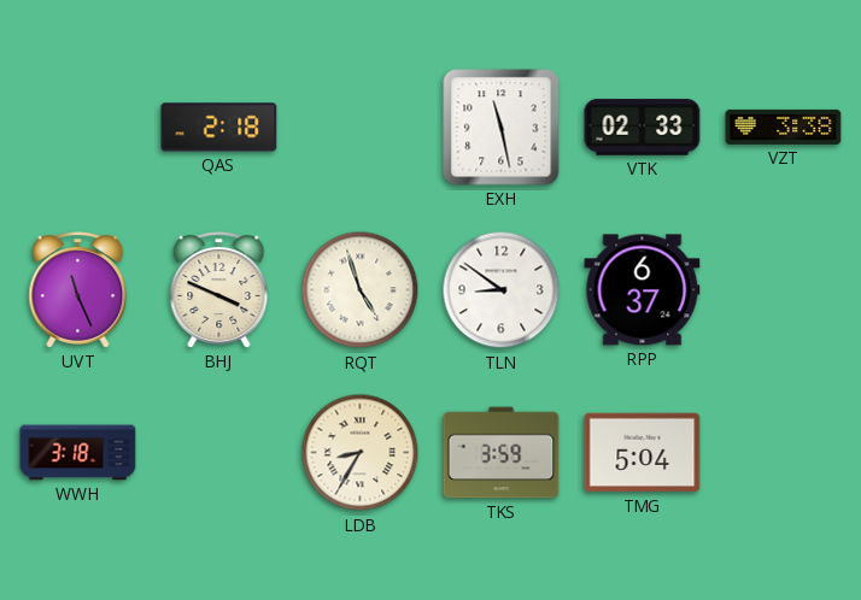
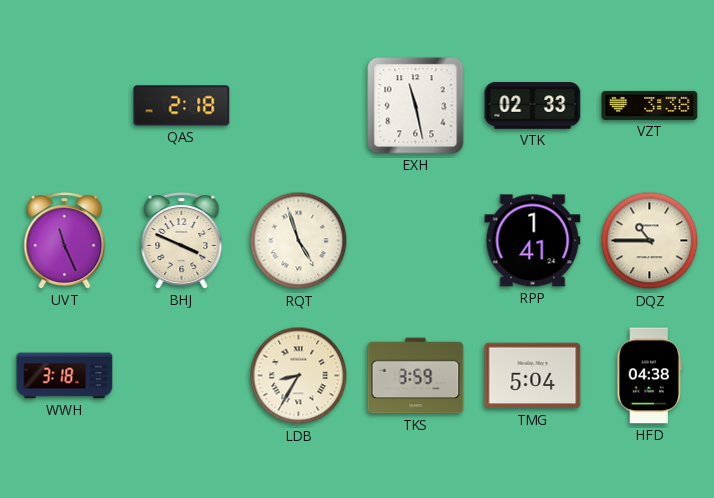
TLN: 8:51 -> none (502, 290)
RPP: 6:37 -> 1:41 (533, 241)
DQZ: none -> 10:45 (650, 241)
HFD: none -> 04:38 (649, 376)
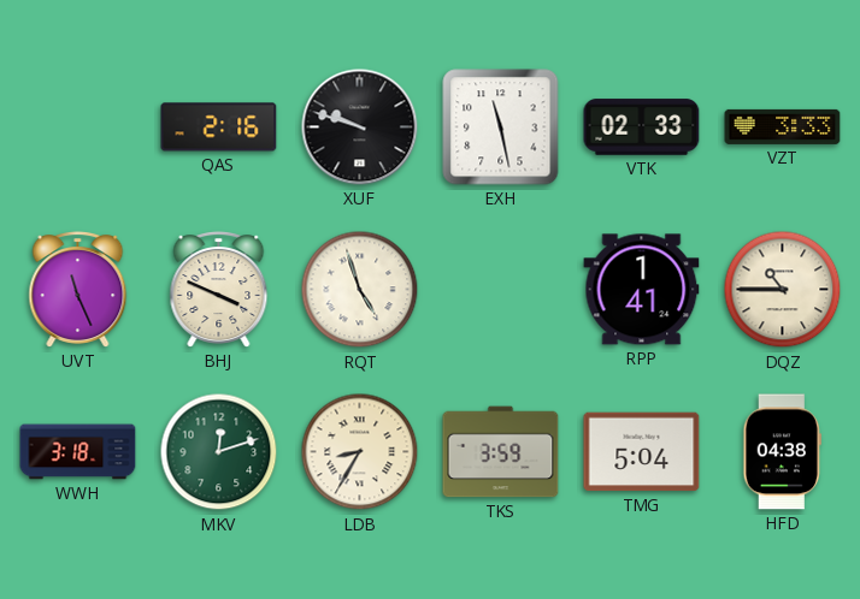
QAS: 2:18 -> 2:16 (219, 127)
XUF: none -> 9:48 (360, 127)
VZT: 3:38 -> 3:33 (783, 126)
MKV: none -> 12:12 (219, 452)
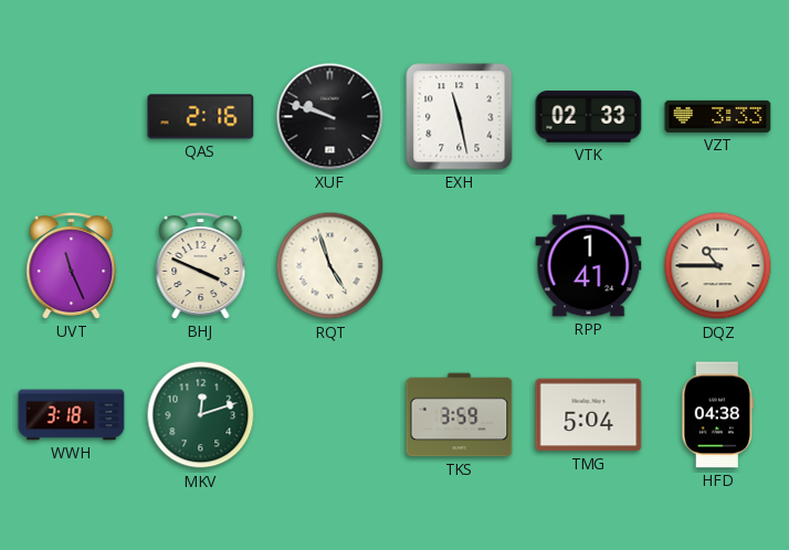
LDB: 8:35 -> none (360, 452)
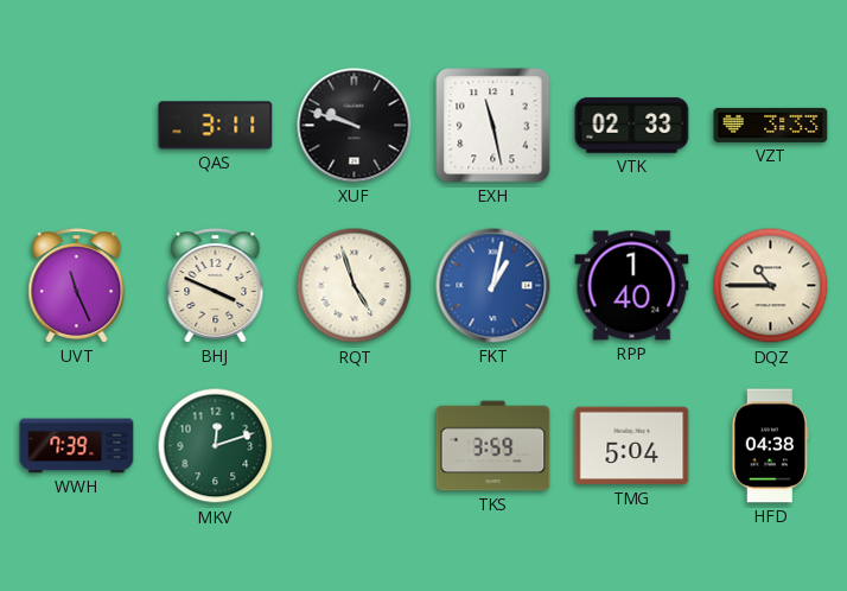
QAS: 2:16 -> 3:11 (216, 126)
FKT: none -> 1:02 (493, 286)
RPP: 1:41 -> 1:40 (632, 286)
WWH: 3:18 -> 7:39 (77, 446)
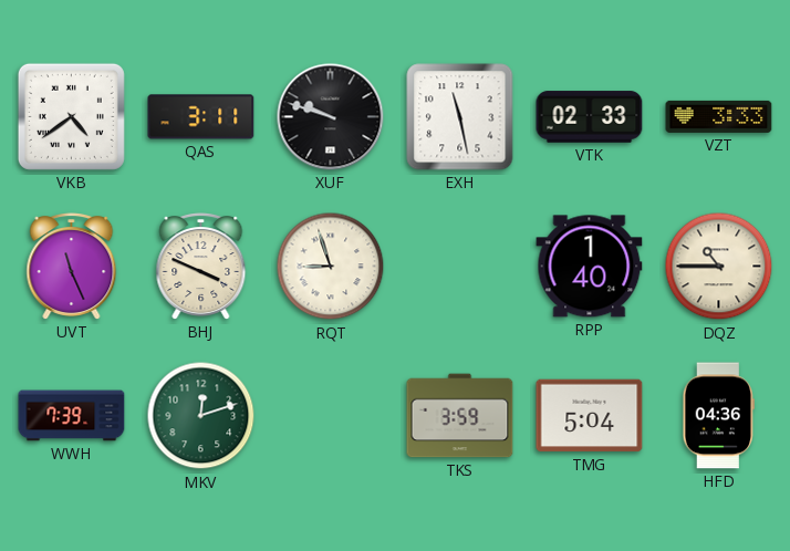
VKB: none -> 4:39 (71, 116)
RQT: 4:57 -> 8:57 (331, 267)
FKT: 1:02 -> none (493, 286)
HFD: 04:38 -> 04:36 (718, 416)
